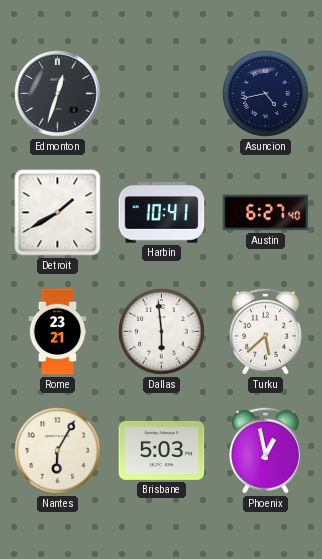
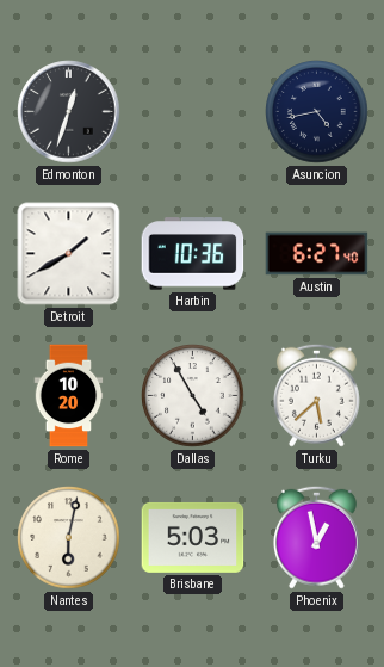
Harbin: 10:41 -> 10:36 (193, 254)
Rome: 23:21 -> 10:20 (69, 396)
Dallas: 5:59 -> 4:55 (193, 396)
Nantes: 6:05 -> 6:02 (69, 538)
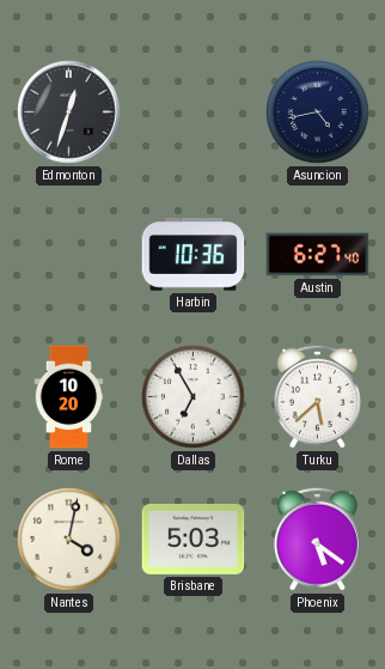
Detroit: 1:40 -> none (69, 254)
Dallas: 4:55 -> 6:55 (194, 397)
Nantes: 6:02 -> 4:02 (69, 540)
Phoenix: 12:58 -> 5:21 (317, 539)
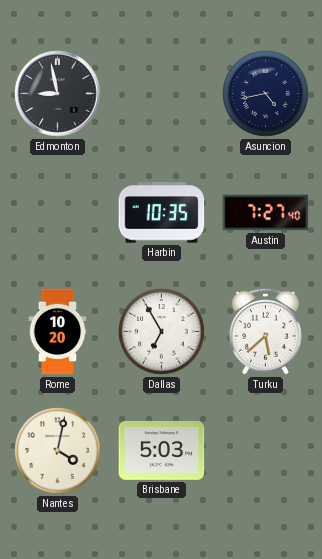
Edmonton: 12:33 -> 8:58 (58, 94)
Harbin: 10:36 -> 10:35 (162, 213)
Austin: 6:27 -> 7:27 (266, 213)
Phoenix: 5:21 -> none (317, 539)
